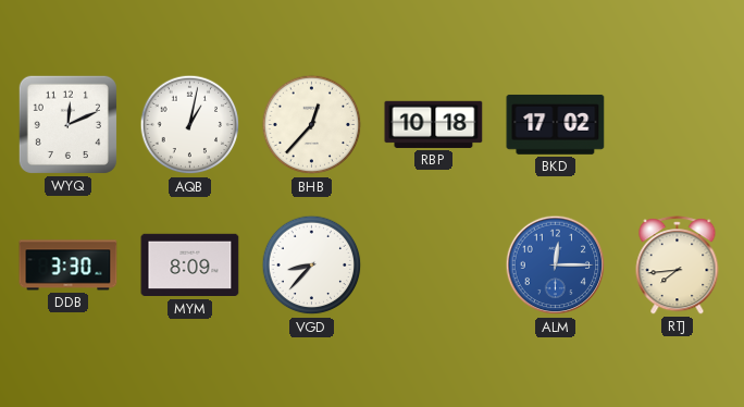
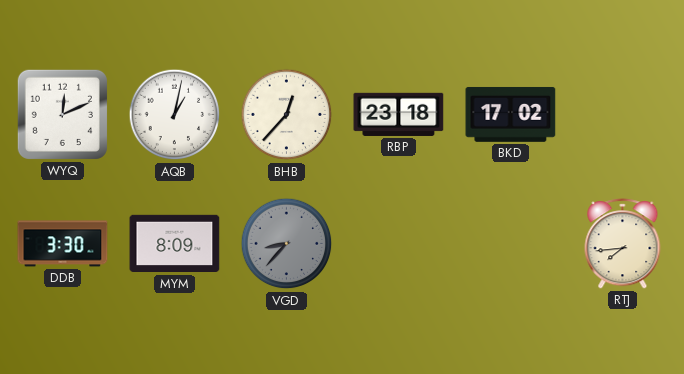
RBP: 10:18 -> 23:18 (399, 114)
VGD dial: white -> grey (287, 244)
ALM: 12:15 -> none (556, 266)
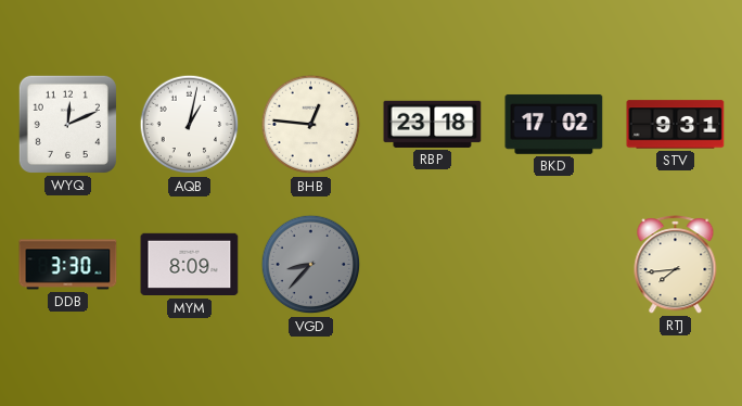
BHB: 12:37 -> 12:46 (311, 125)
STV: none -> 9:31 (676, 125)
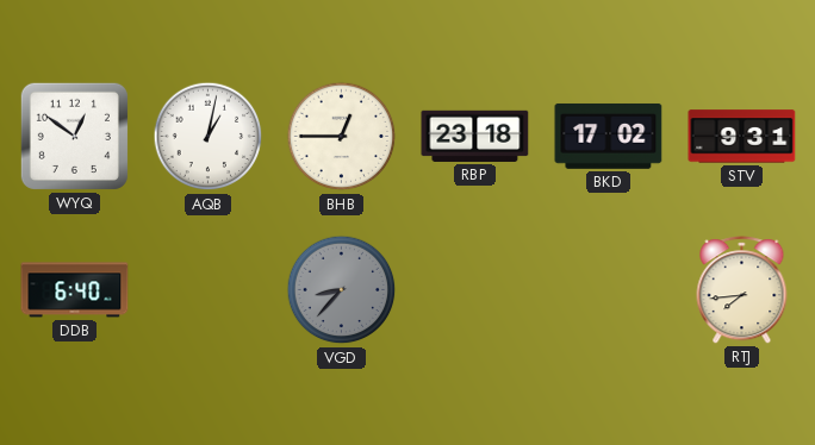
WYQ: 12:11 -> 12:51 (74, 136)
BHB: 12:46 -> 12:45 (342, 137)
DDB: 3:30 -> 6:40 (75, 290)
MYM: 8:09 -> none (190, 265)
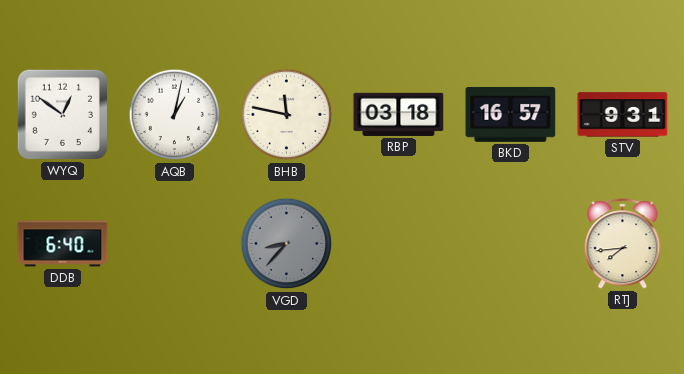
BHB: 12:45 -> 11:47 (287, 115)
RBP: 23:18 -> 03:18 (399, 114)
BKD: 17:02 -> 16:57 (511, 114)
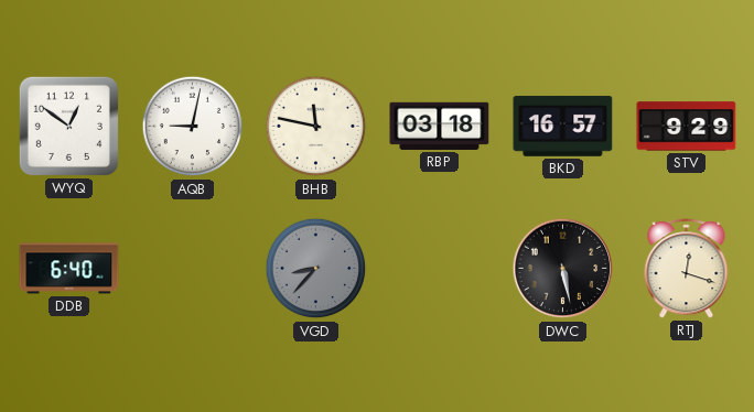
AQB: 1:02 -> 9:02 (193, 127)
STV: 9:31 -> 9:29 (687, 127)
DWC: none -> 5:28 (563, 269)
RTJ: 7:44 -> 12:18 (687, 269)
